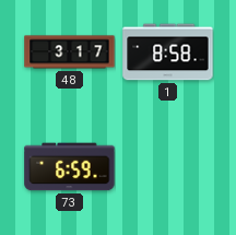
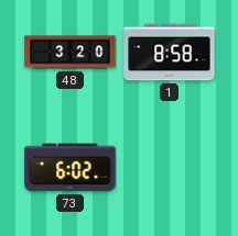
48: 3:17 -> 3:20 (71, 53)
73: 6:59 -> 6:02 (71, 168)
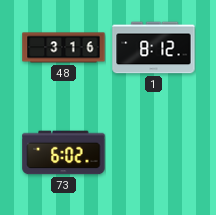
48: 3:20 -> 3:16 (64, 48)
1: 8:58 -> 8:12 (154, 48)
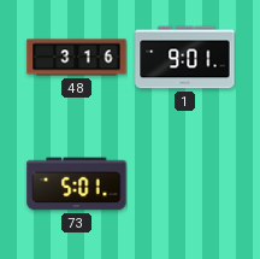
1: 8:12 -> 9:01 (185, 58)
73: 6:02 -> 5:01 (77, 184)
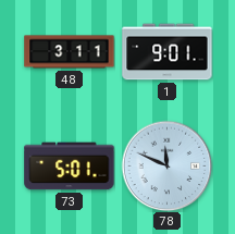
48: 3:16 -> 3:11 (70, 52)
78: none -> 11:49 (166, 165)
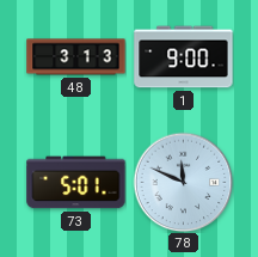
48: 3:11 -> 3:13 (76, 57)
1: 9:01 -> 9:00 (184, 57)
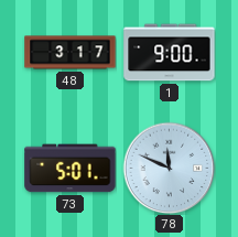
48: 3:13 -> 3:17 (71, 53)
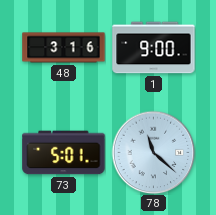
48: 3:17 -> 3:16 (64, 48)
78: 11:49 -> 11:22 (153, 152)
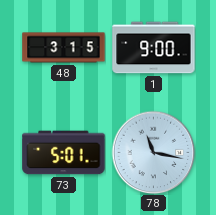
48: 3:16 -> 3:15 (64, 48)
78: 11:22 -> 11:17 (153, 152)
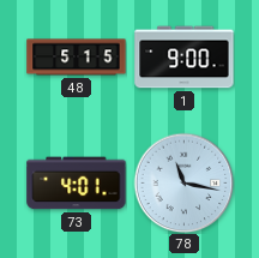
48: 3:15 -> 5:15 (77, 58)
73: 5:01 -> 4:01 (77, 184)
